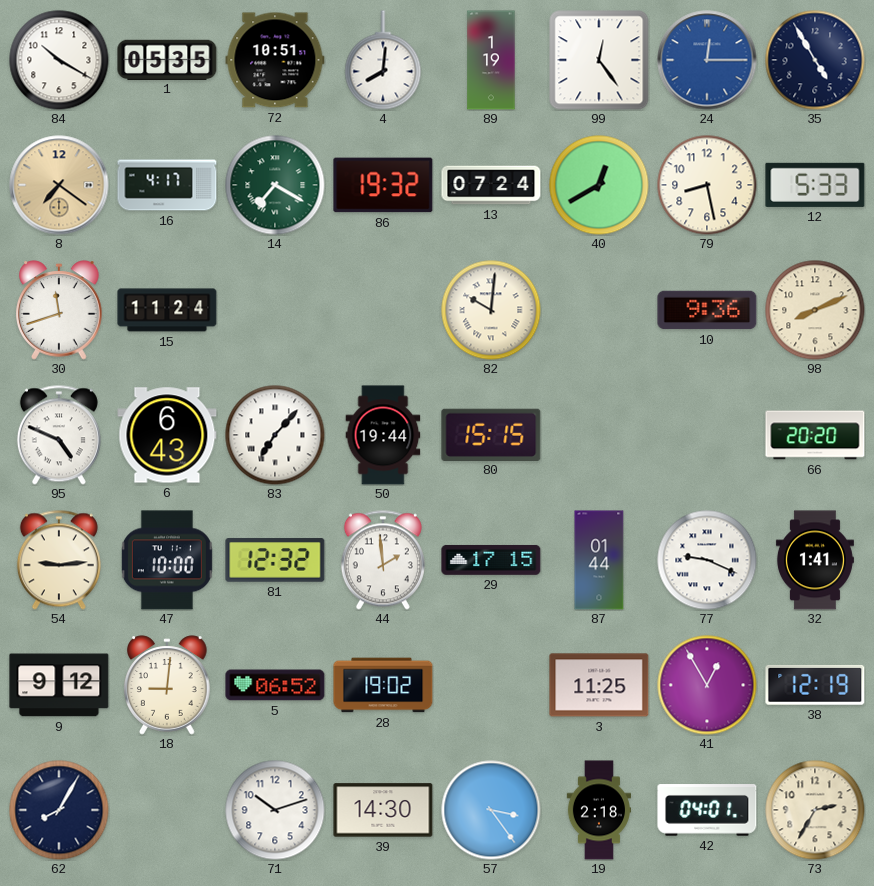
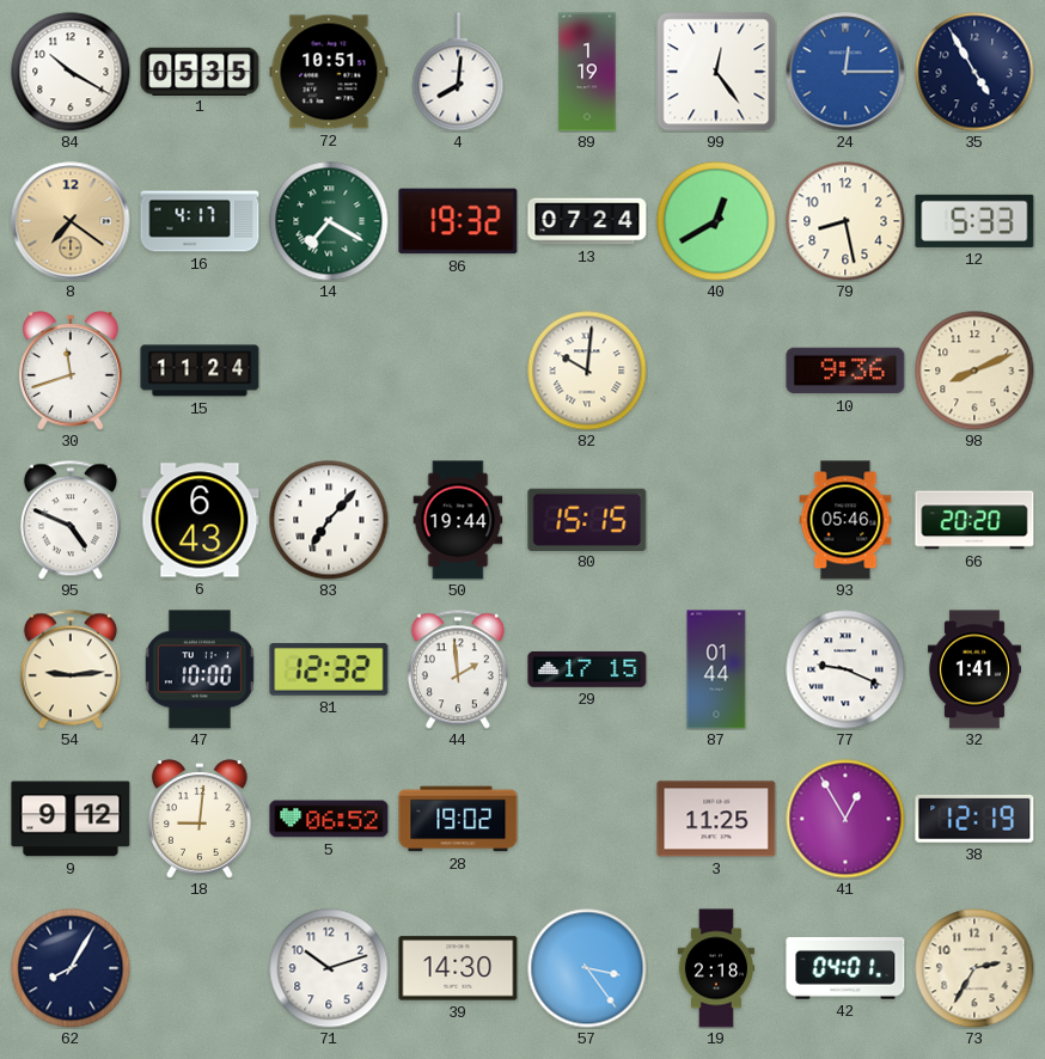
93: none -> 05:46 (845, 520)
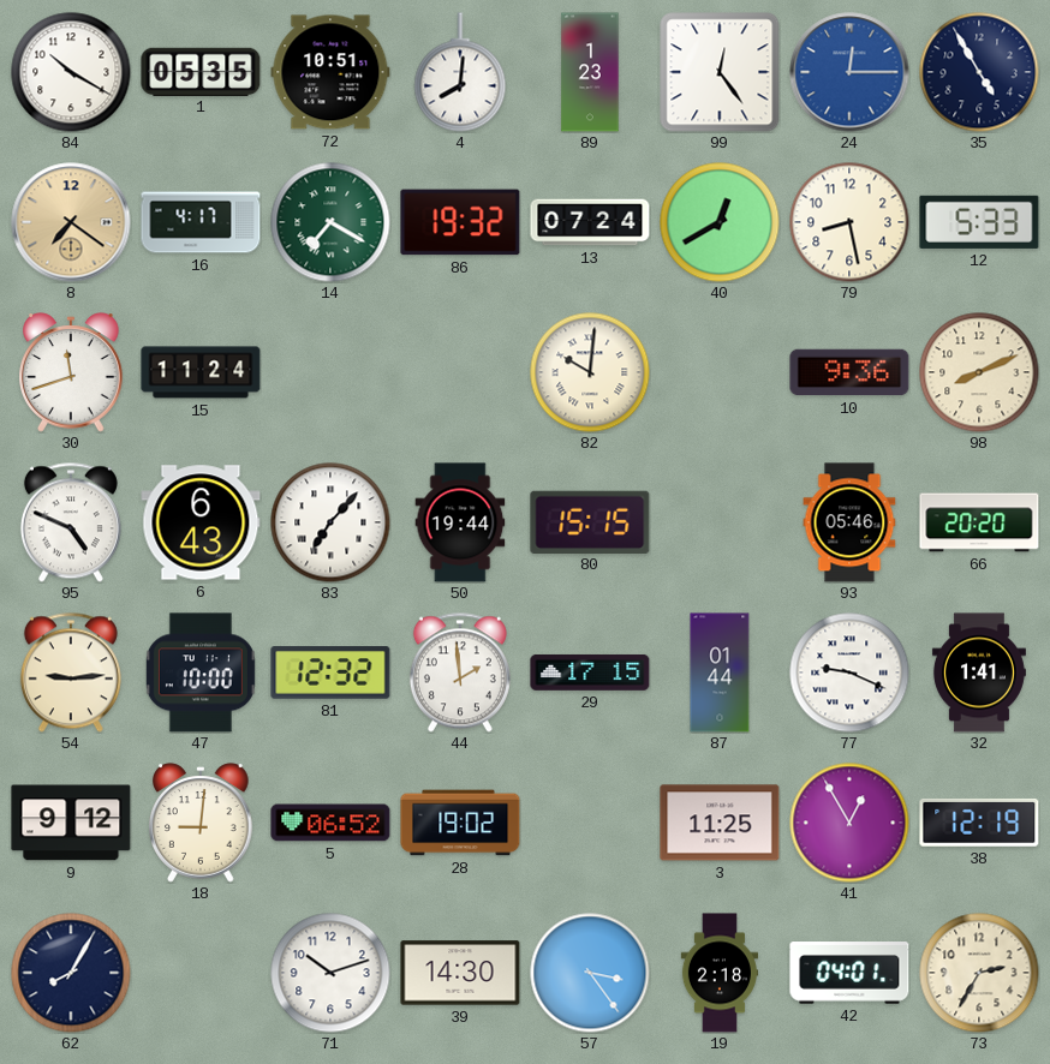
89: 1:19 -> 1:23 (590, 72)
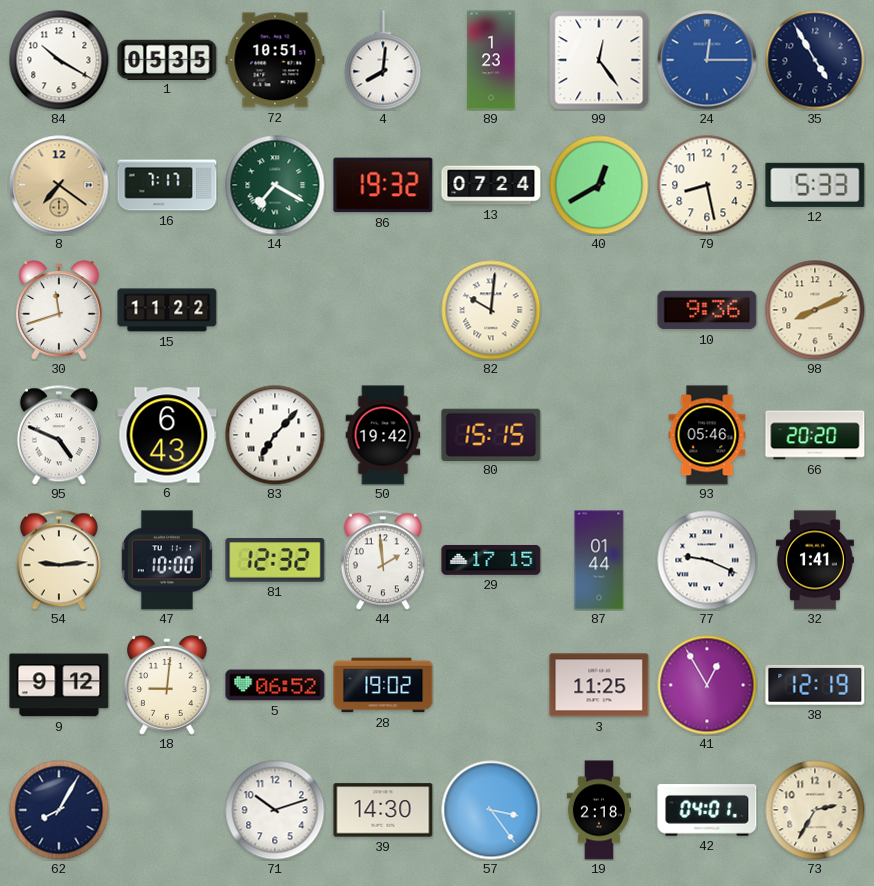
16: 4:17 -> 7:17 (167, 185)
15: 11:24 -> 11:22 (167, 310)
50: 19:44 -> 19:42 (383, 435)
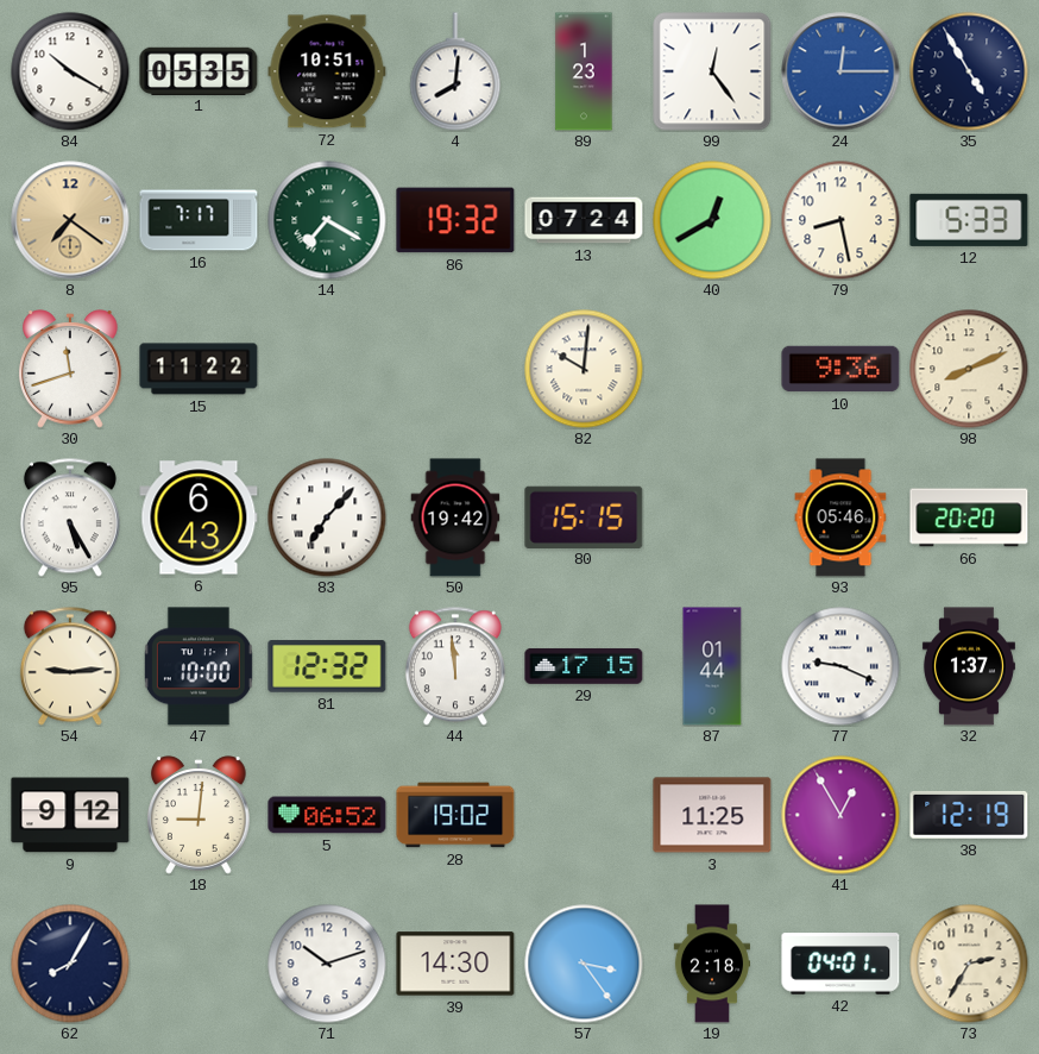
95: 4:49 -> 5:25 (70, 517)
44: 1:59 -> 11:59 (455, 666)
32: 1:41 -> 1:37 (969, 666)
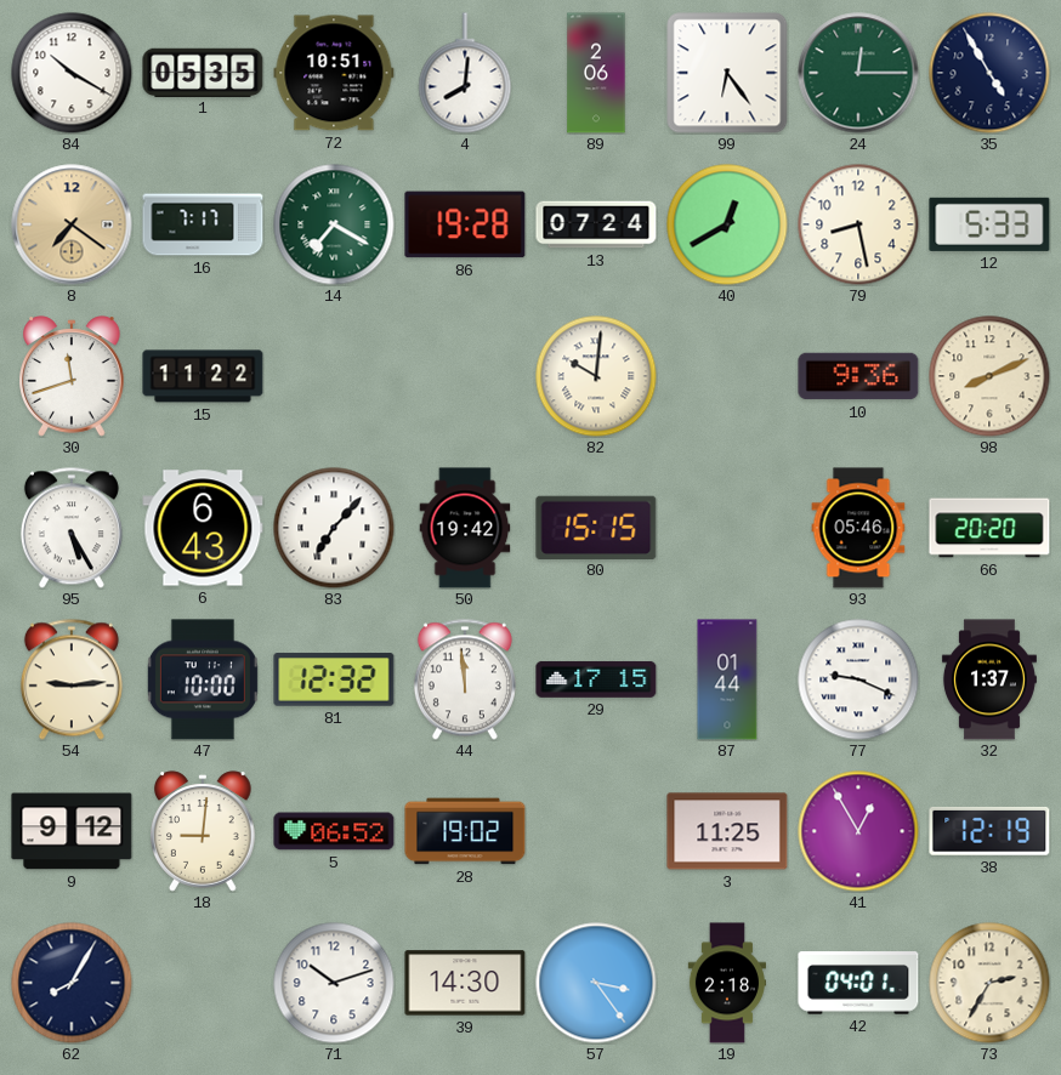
89: 1:23 -> 2:06 (596, 73)
99: 12:24 -> 6:24 (727, 73)
24 dial: blue -> green (858, 73)
86: 19:32 -> 19:28 (465, 224)
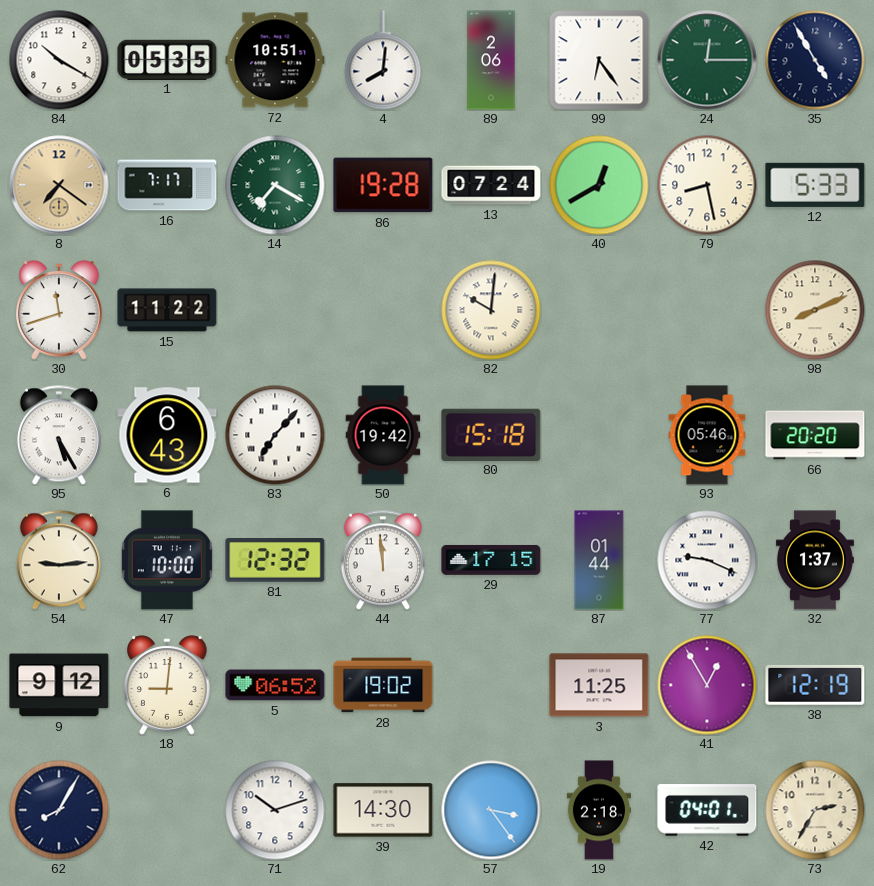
10: 9:36 -> none (858, 376)
80: 15:15 -> 15:18 (491, 434)
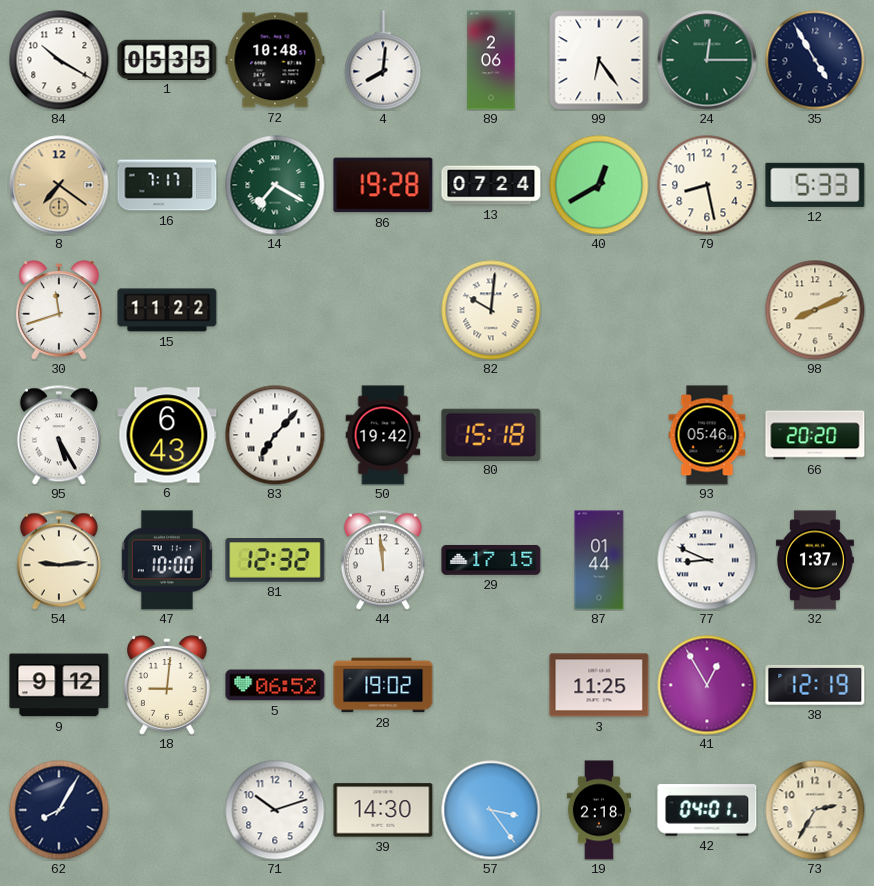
72: 10:51 -> 10:48 (275, 60)
77: 9:19 -> 8:49 (707, 560)
